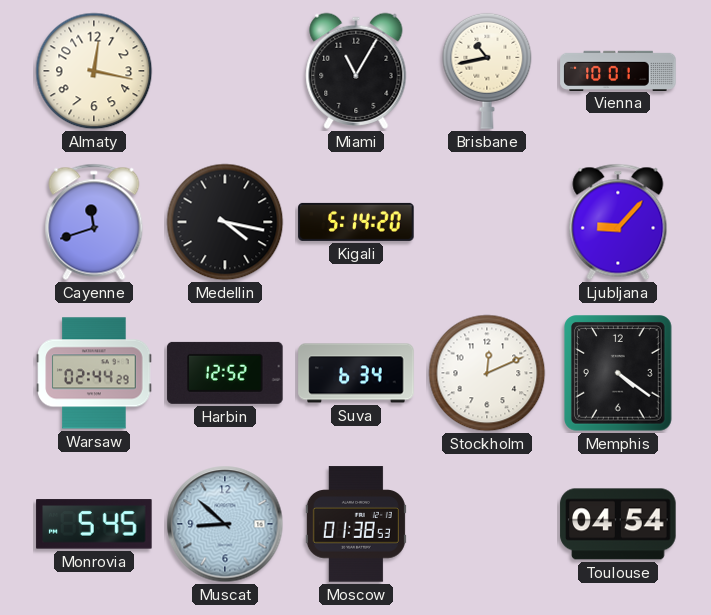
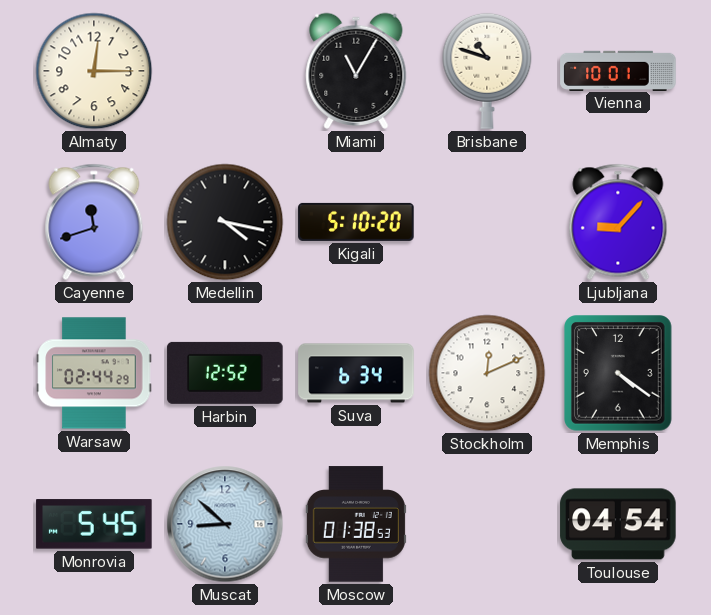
Almaty: 12:17 -> 12:15 (94, 71)
Brisbane: 10:43 -> 10:48 (487, 71)
Kigali: 5:14 -> 5:10 (356, 222)
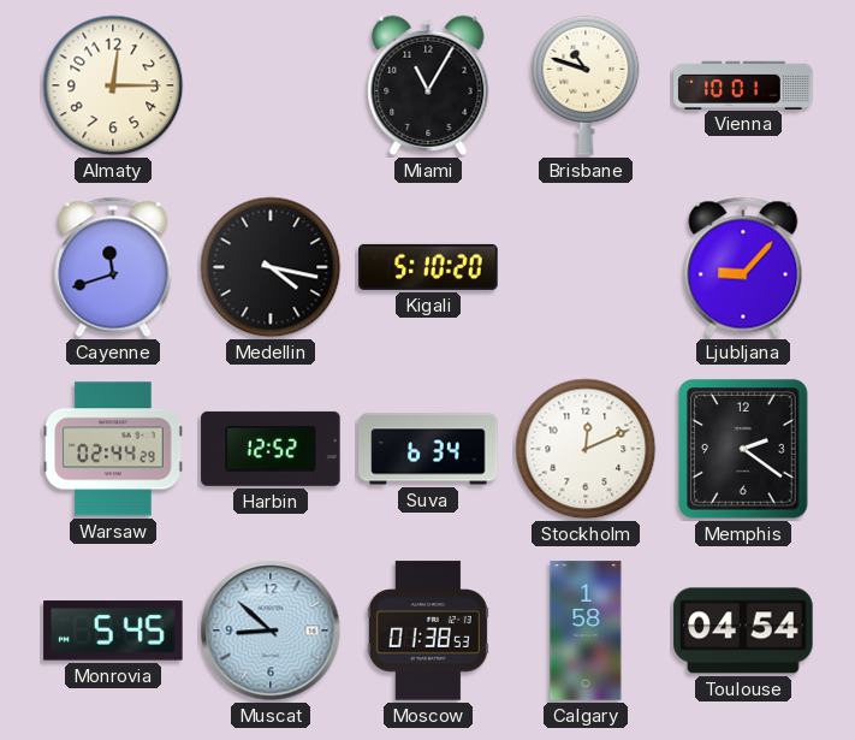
Memphis: 4:21 -> 2:21 (743, 449)
Calgary: none -> 1:58 (586, 631)
